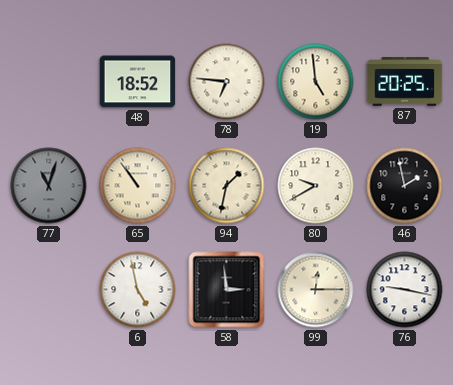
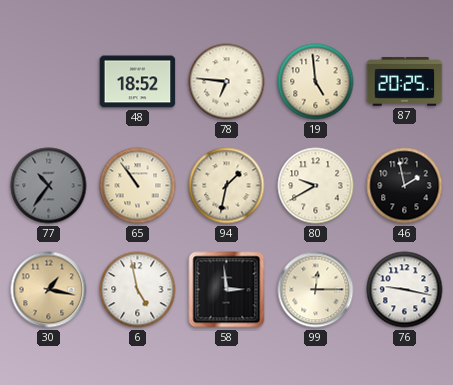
77: 11:03 -> 10:36 (49, 186)
30: none -> 1:17 (49, 290)
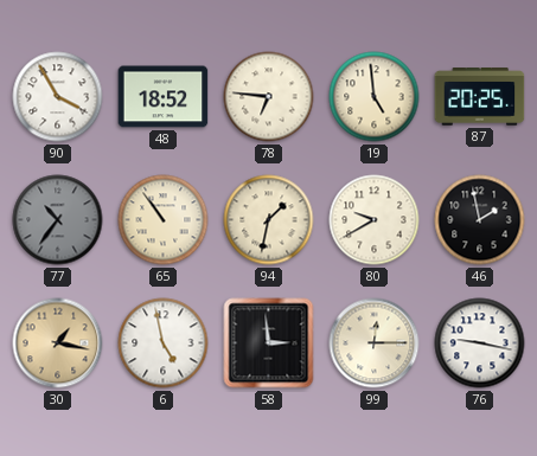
90: none -> 3:55 (58, 97)
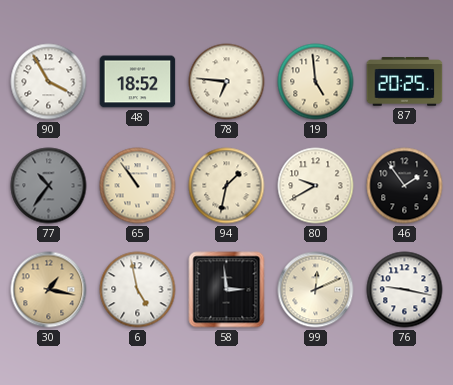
46: 1:58 -> 1:54 (405, 186)
99: 12:15 -> 12:11 (316, 290)
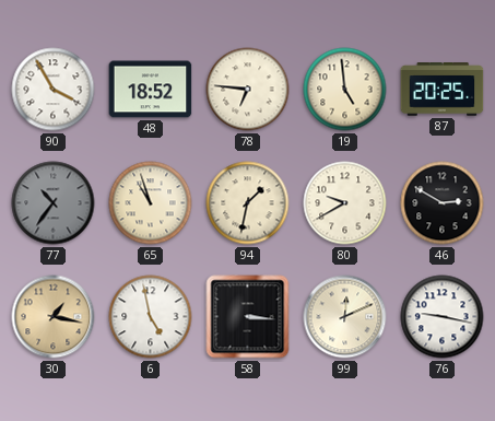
65: 10:54 -> 10:57 (151, 203)
46: 1:54 -> 2:50 (443, 203)
58: 2:59 -> 3:16 (248, 317)
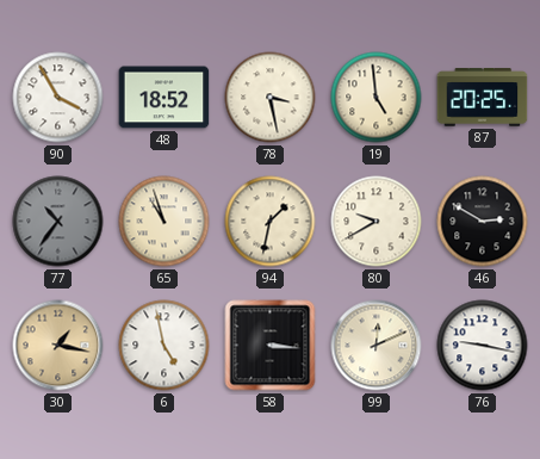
78: 6:46 -> 3:28 (271, 98)
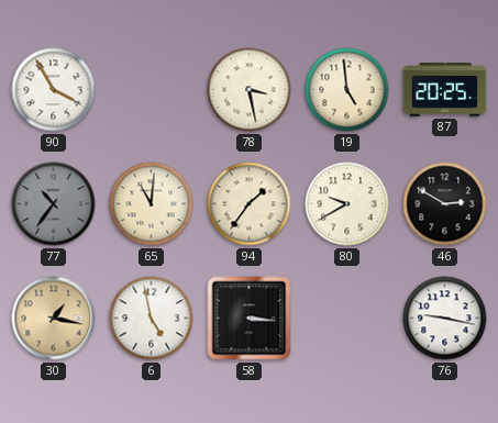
48: 18:52 -> none (165, 98)
65: 10:57 -> 11:01 (152, 204)
94: 1:32 -> 1:36 (250, 204)
99: 12:11 -> none (377, 346)
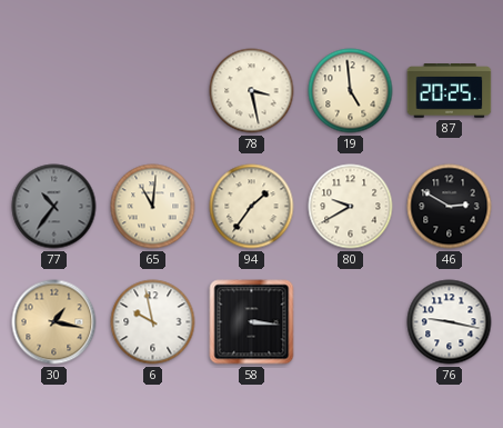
90: 3:55 -> none (54, 90)
6: 4:58 -> 9:58 (153, 322)
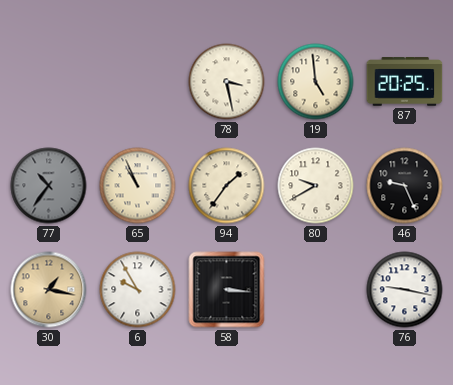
65: 11:01 -> 10:56 (138, 186)
46: 2:50 -> 9:26 (405, 186)
6: 9:58 -> 9:55 (138, 290)
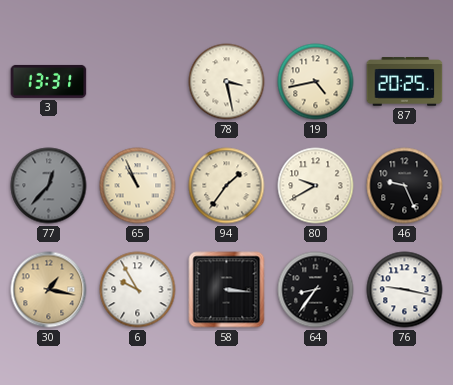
3: none -> 13:31 (49, 81)
19: 4:59 -> 4:43 (316, 82)
77: 10:36 -> 12:37 (49, 186)
64: none -> 8:36 (316, 290)
